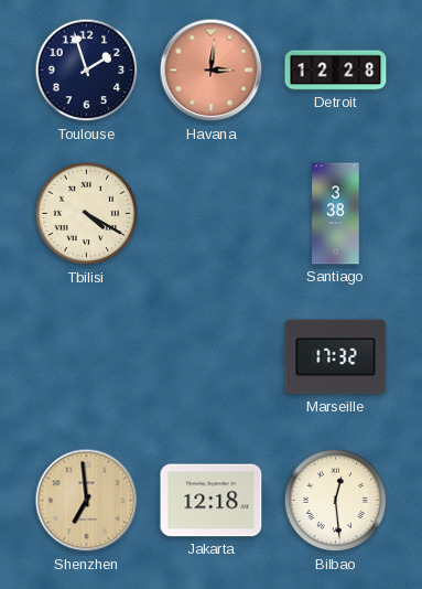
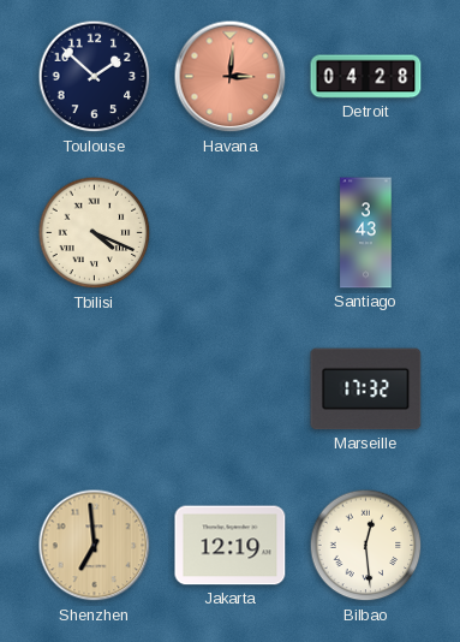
Toulouse: 1:57 -> 1:52 (95, 77)
Detroit: 12:28 -> 04:28 (366, 77)
Tbilisi: 4:20 -> 4:19 (95, 233)
Santiago: 3:38 -> 3:43 (366, 233)
Jakarta: 12:18 -> 12:19 (231, 546)
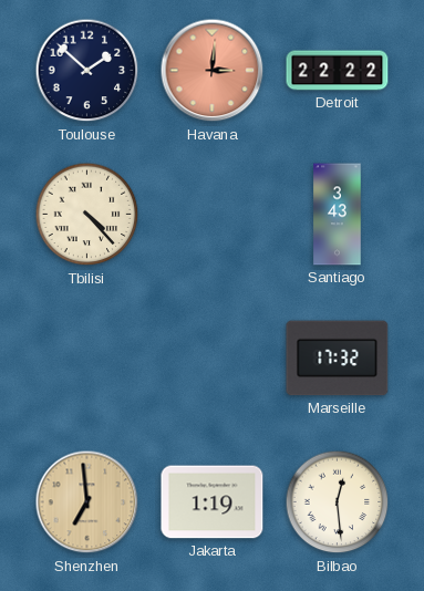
Detroit: 04:28 -> 22:22 (338, 71)
Tbilisi: 4:19 -> 4:23 (87, 215)
Jakarta: 12:19 -> 1:19 (213, 502)
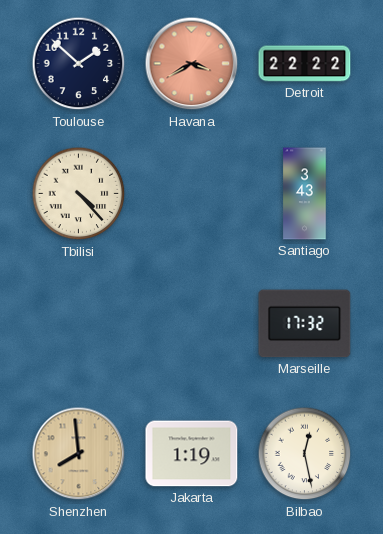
Havana: 3:01 -> 3:40 (192, 64)
Shenzhen: 6:59 -> 7:59 (79, 454)
Bilbao: 12:29 -> 12:28 (305, 454)
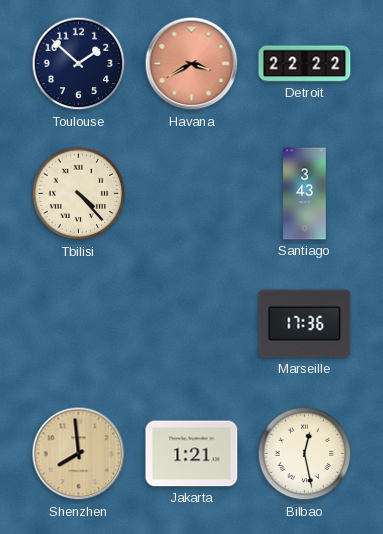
Marseille: 17:32 -> 17:36 (305, 324)
Jakarta: 1:19 -> 1:21 (192, 454)
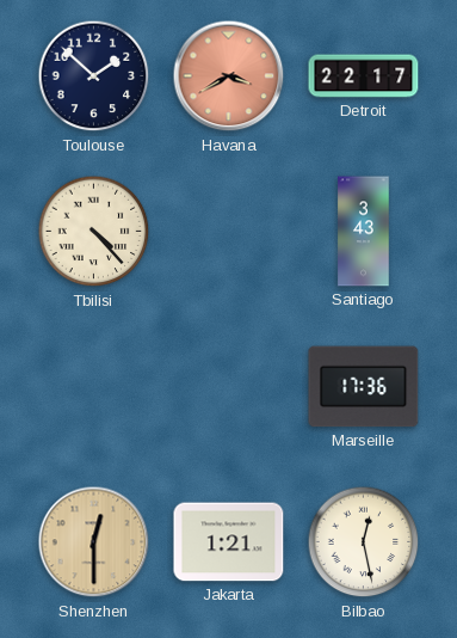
Detroit: 22:22 -> 22:17 (364, 76)
Shenzhen: 7:59 -> 12:30 (94, 542)
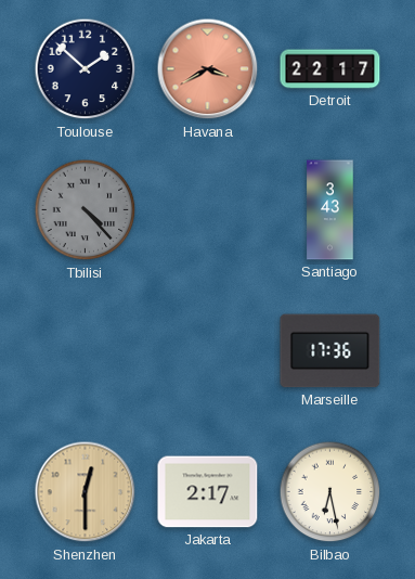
Tbilisi dial: cream -> grey (86, 210)
Jakarta: 1:21 -> 2:17 (208, 492)
Bilbao: 12:28 -> 6:28 (330, 492)
